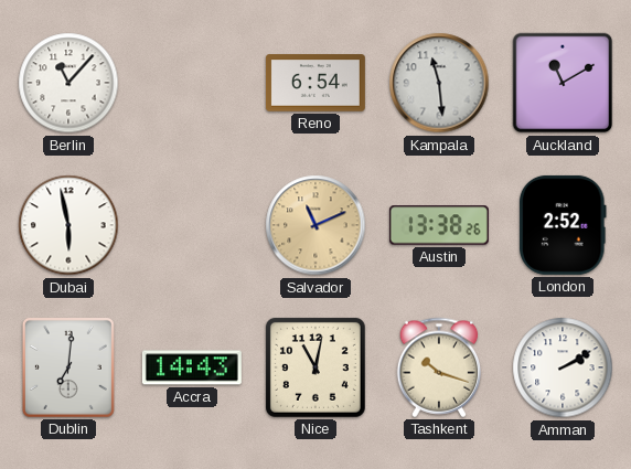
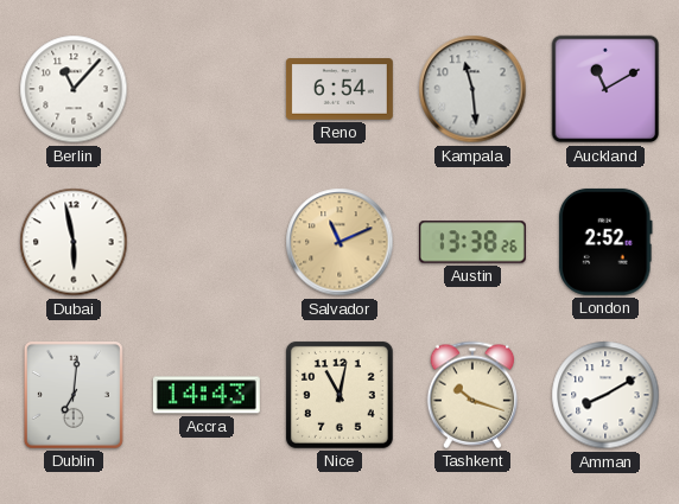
Amman: 2:10 -> 8:10 (605, 395)
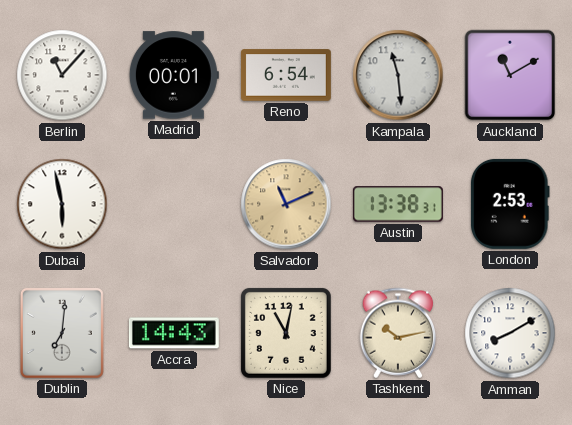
Madrid: none -> 00:01 (174, 75)
Austin: 13:38:26 -> 13:38:31 (398, 204)
London: 2:52 -> 2:53 (510, 204)
Tashkent: 10:18 -> 10:13 (398, 333)
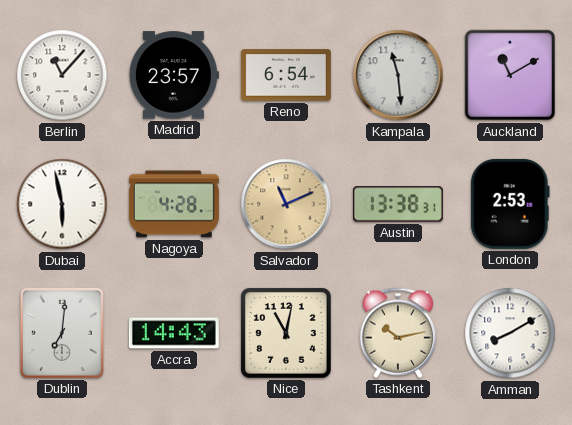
Madrid: 00:01 -> 23:57 (174, 75)
Nagoya: none -> 4:28 (174, 204)
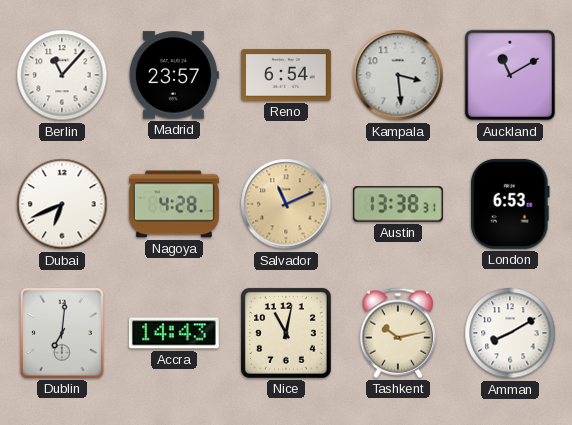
Kampala: 11:29 -> 3:29 (398, 75)
Dubai: 5:58 -> 6:41 (62, 204)
London: 2:53 -> 6:53 (510, 204)
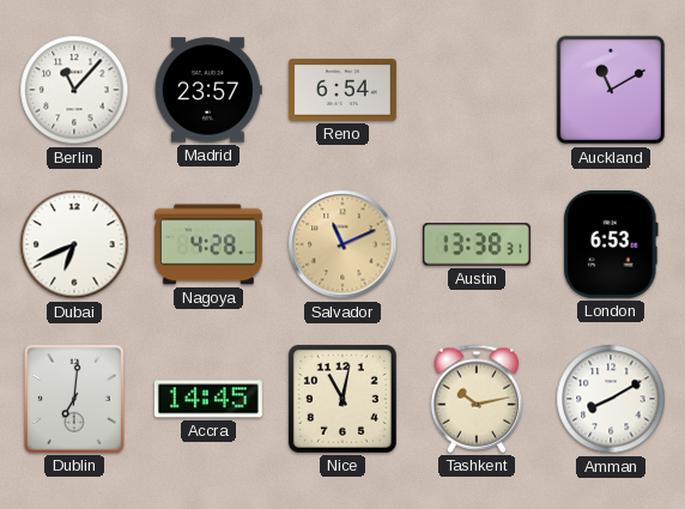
Kampala: 3:29 -> none (398, 75)
Accra: 14:43 -> 14:45 (208, 399)
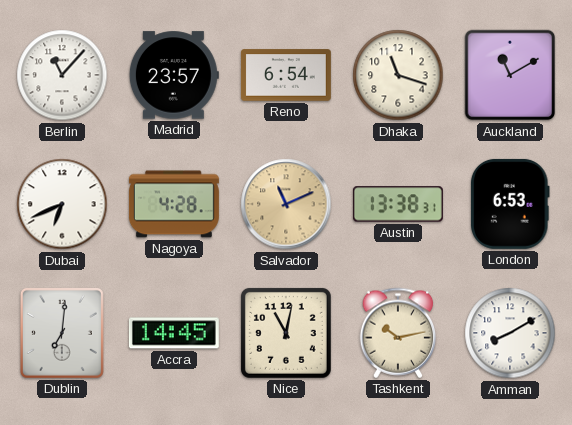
Dhaka: none -> 11:18 (398, 75)
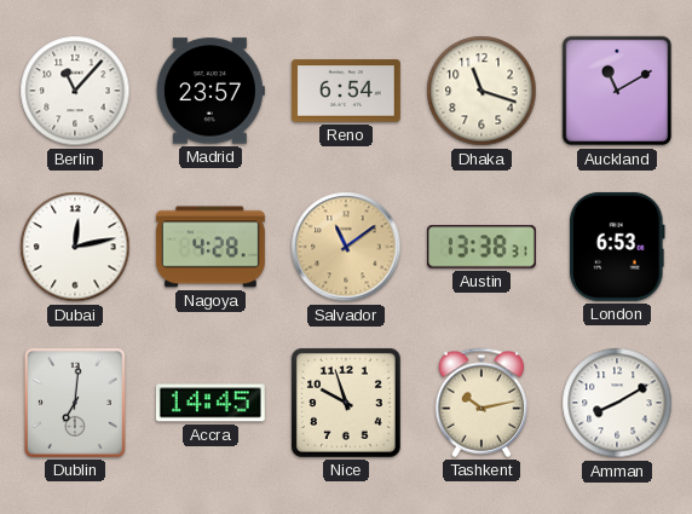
Dubai: 6:41 -> 12:13 (75, 247)
Salvador: 11:11 -> 11:09 (346, 247)
Nice: 11:02 -> 9:57 (346, 403)
